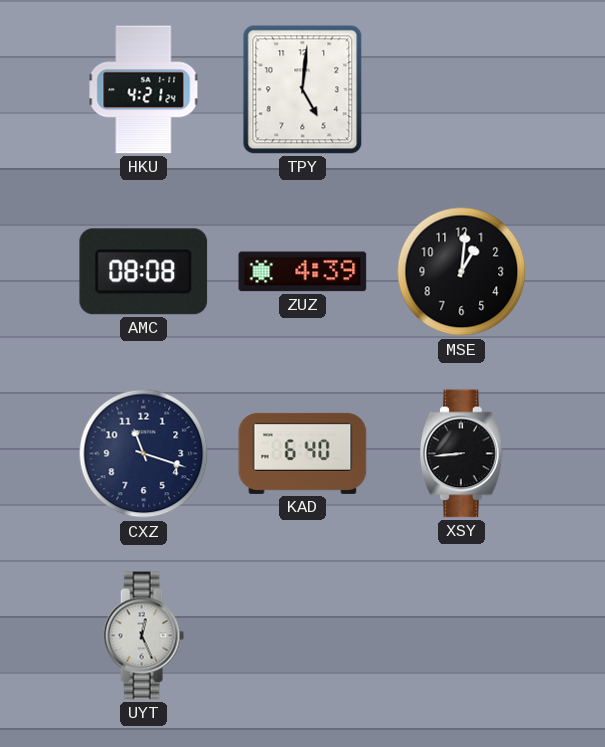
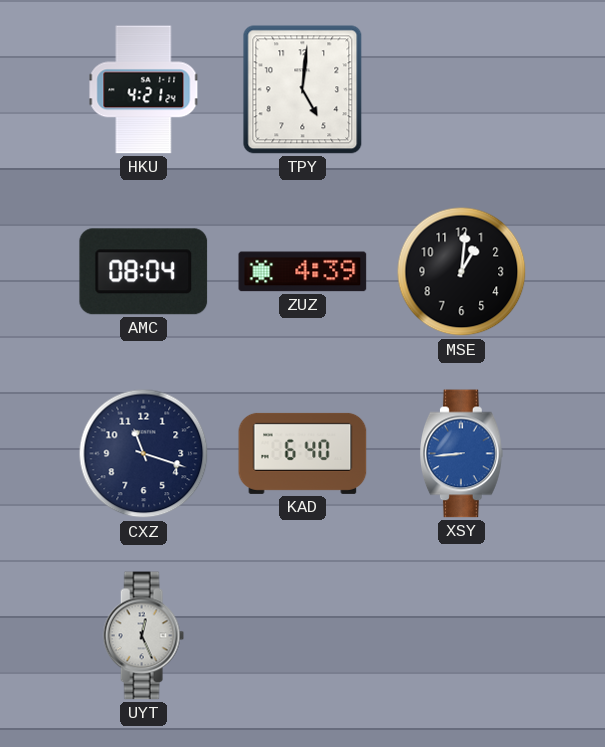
AMC: 08:08 -> 08:04 (144, 272)
XSY dial: black -> blue (462, 454)
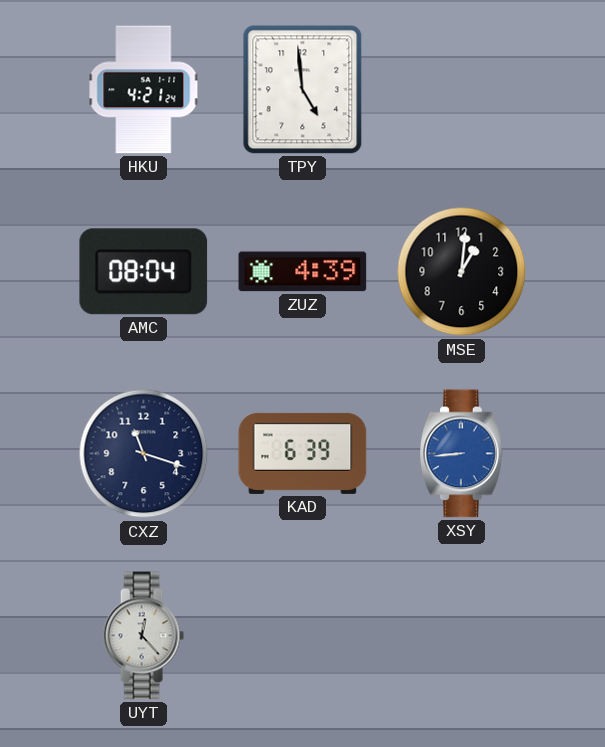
TPY: 5:01 -> 4:59 (303, 90)
KAD: 6:40 -> 6:39 (303, 453)
UYT: 12:26 -> 12:23 (143, 636)
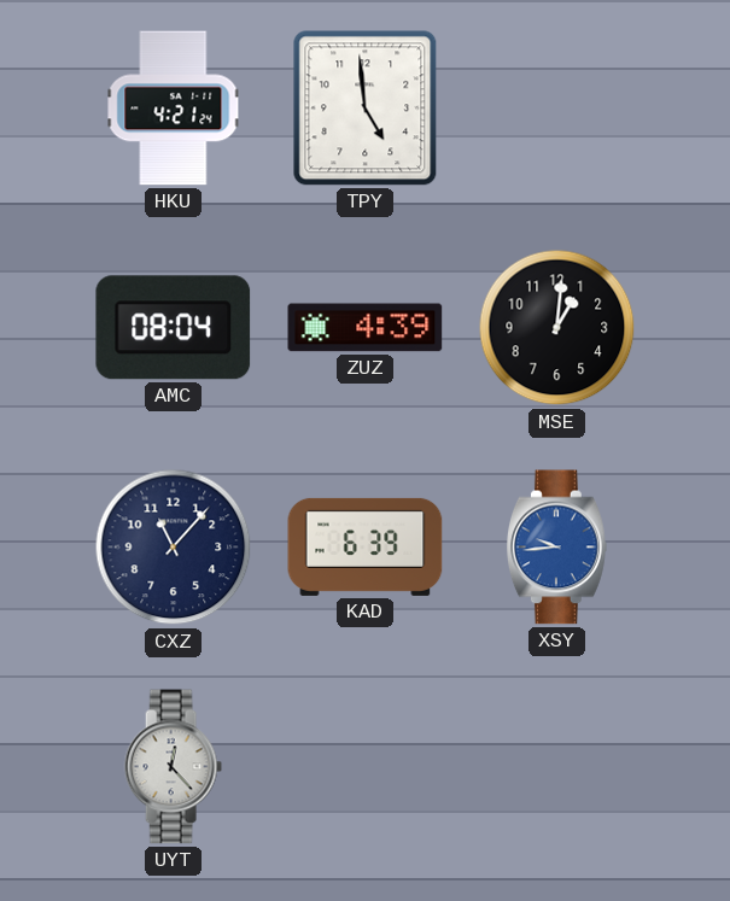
CXZ: 11:18 -> 11:07 (174, 548)
XSY: 8:44 -> 9:44 (557, 548)
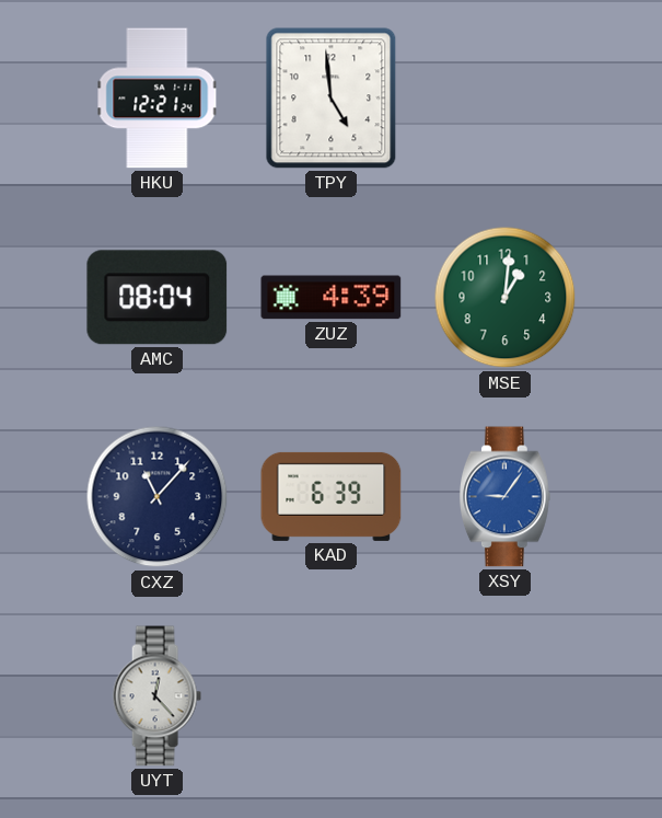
HKU: 4:21 -> 12:21 (158, 99)
MSE dial: black -> green (506, 298)
XSY: 9:44 -> 9:06 (506, 497)
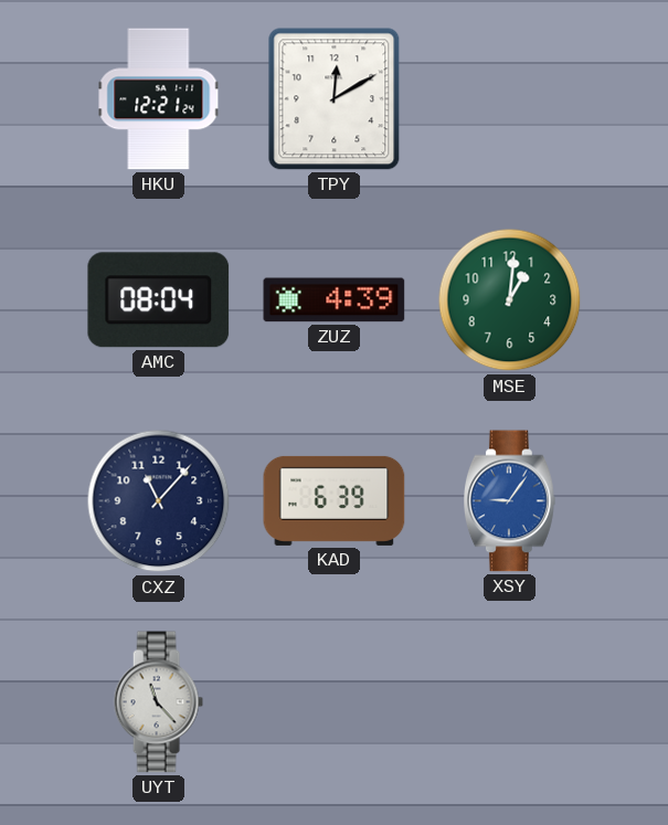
TPY: 4:59 -> 12:10 (335, 99)
UYT: 12:23 -> 11:23 (158, 702)
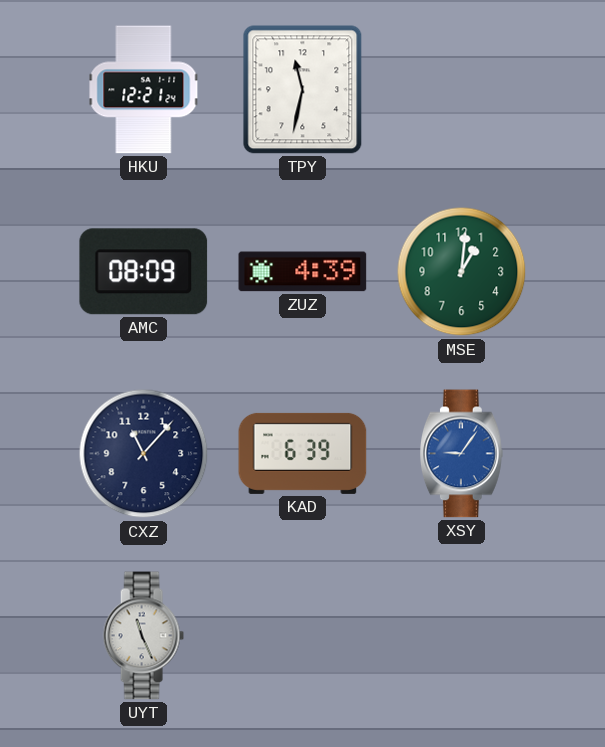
TPY: 12:10 -> 11:32 (303, 90)
AMC: 08:04 -> 08:09 (144, 272)
UYT: 11:23 -> 11:26 (143, 636)
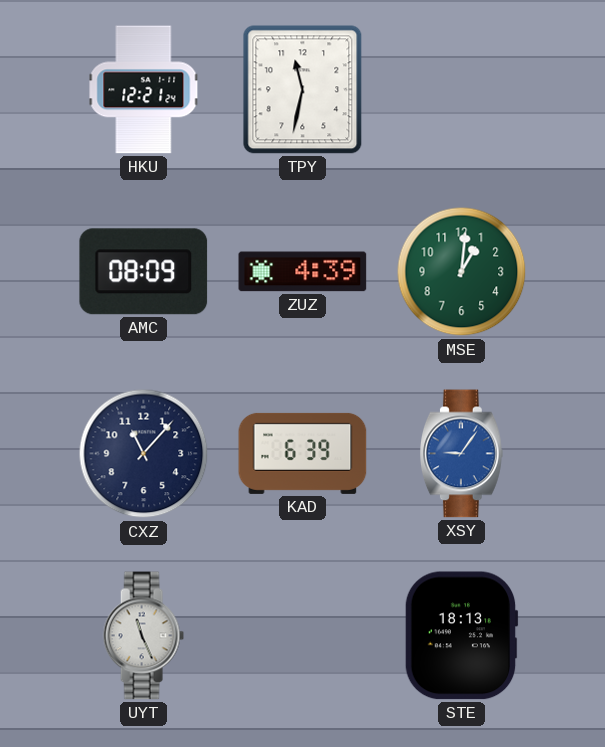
STE: none -> 18:13 (461, 636)
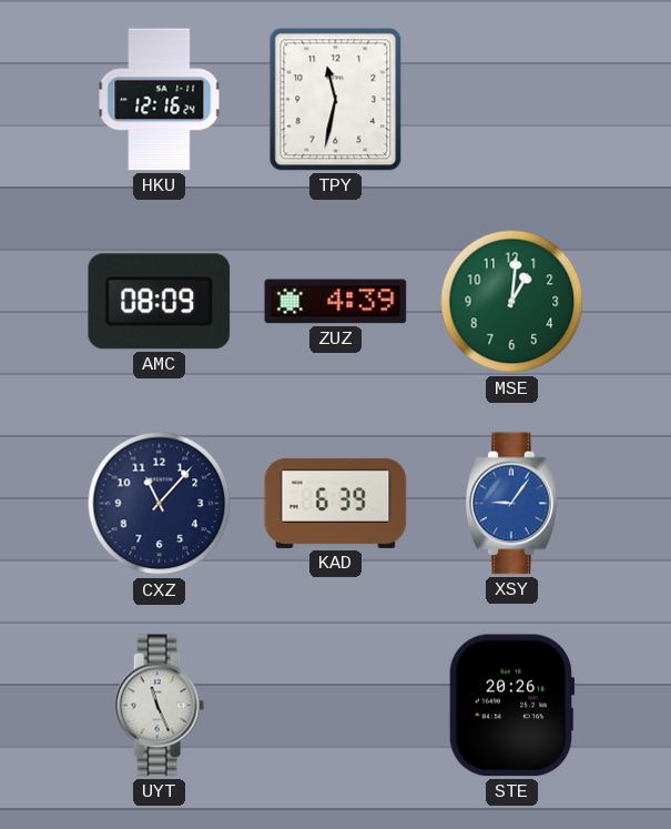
HKU: 12:21 -> 12:16 (160, 100)
STE: 18:13 -> 20:26 (511, 706)
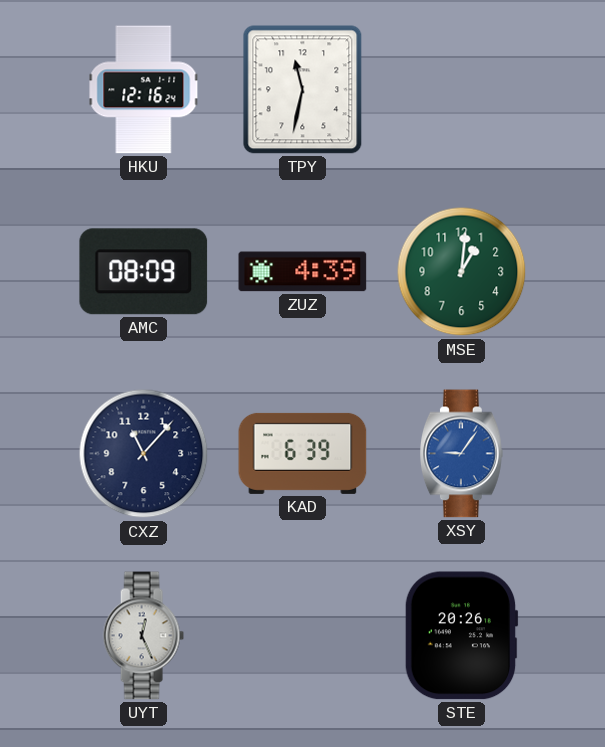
UYT: 11:26 -> 12:26 (143, 636)
